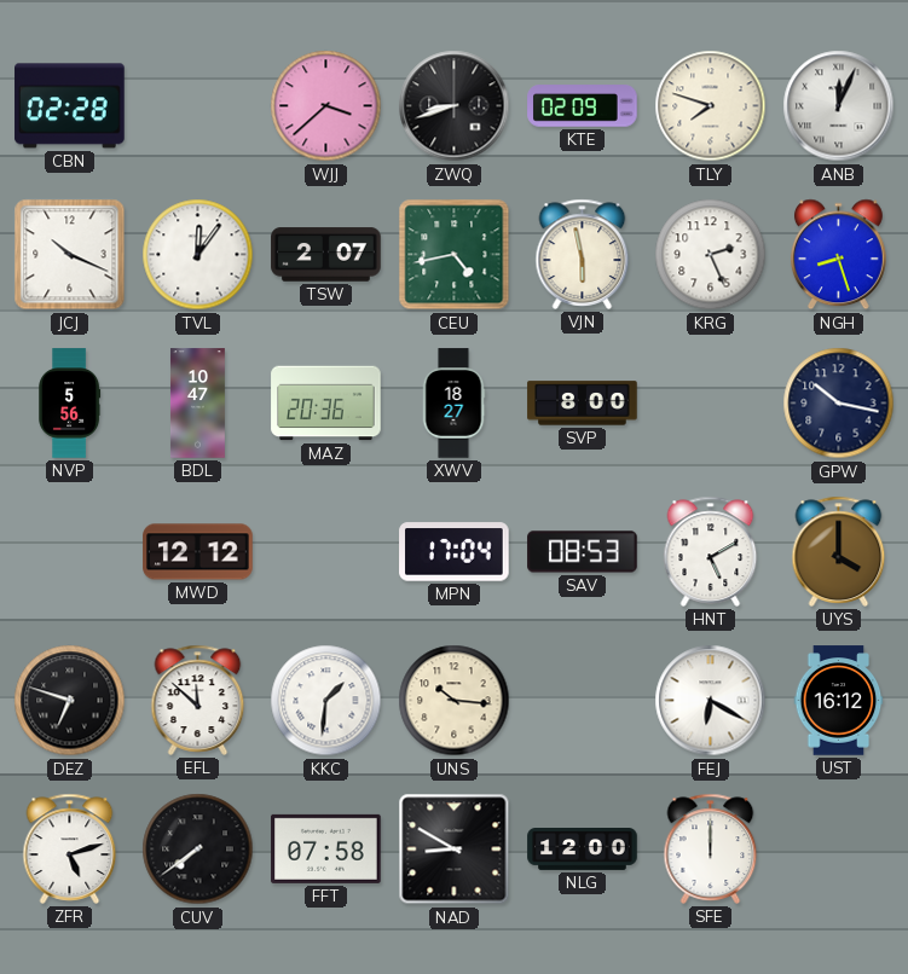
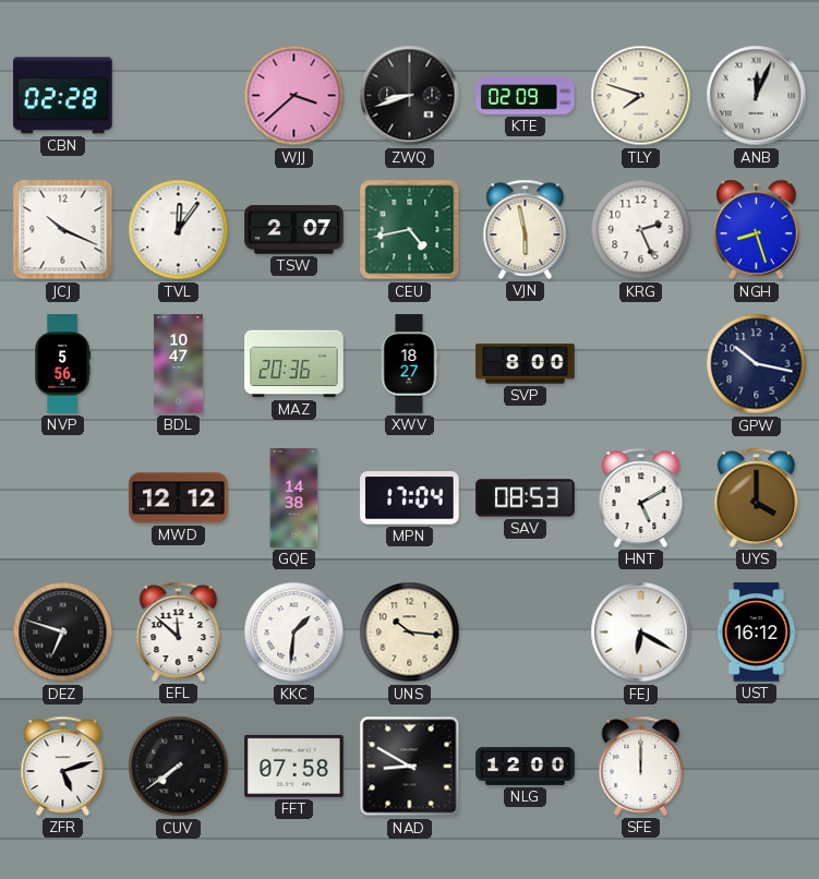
GQE: none -> 14:38 (294, 498)
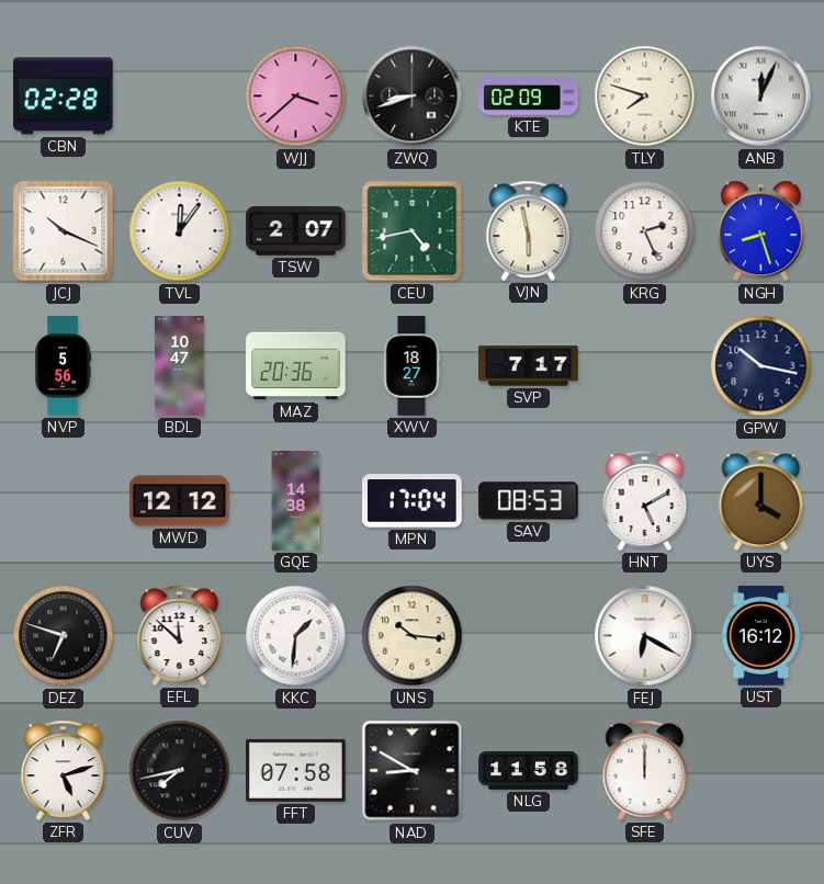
SVP: 8:00 -> 7:17 (529, 366)
CUV: 7:39 -> 7:43 (180, 771)
NLG: 12:00 -> 11:58 (529, 771)
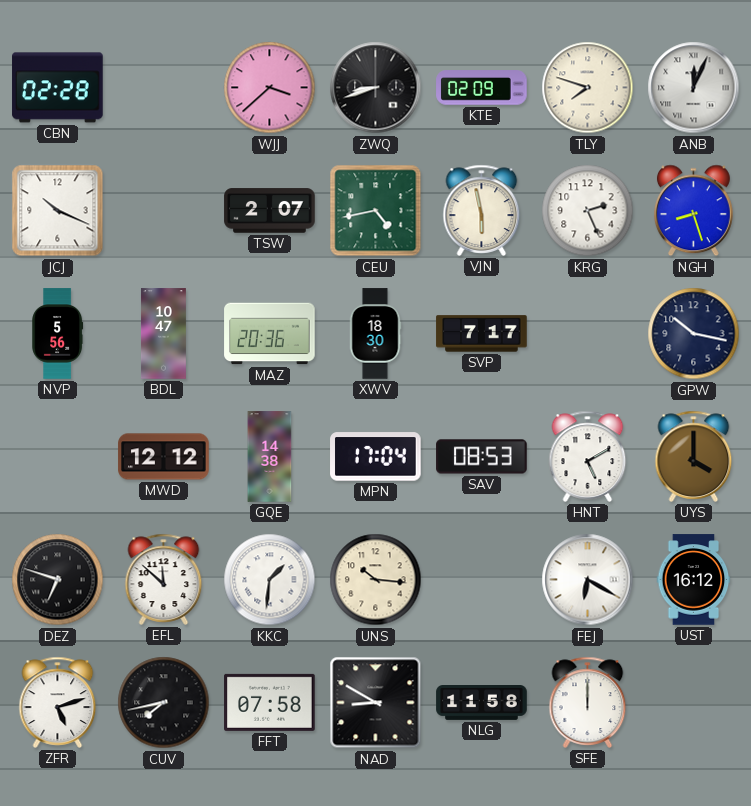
TVL: 12:06 -> none (180, 231)
XWV: 18:27 -> 18:30 (375, 334)
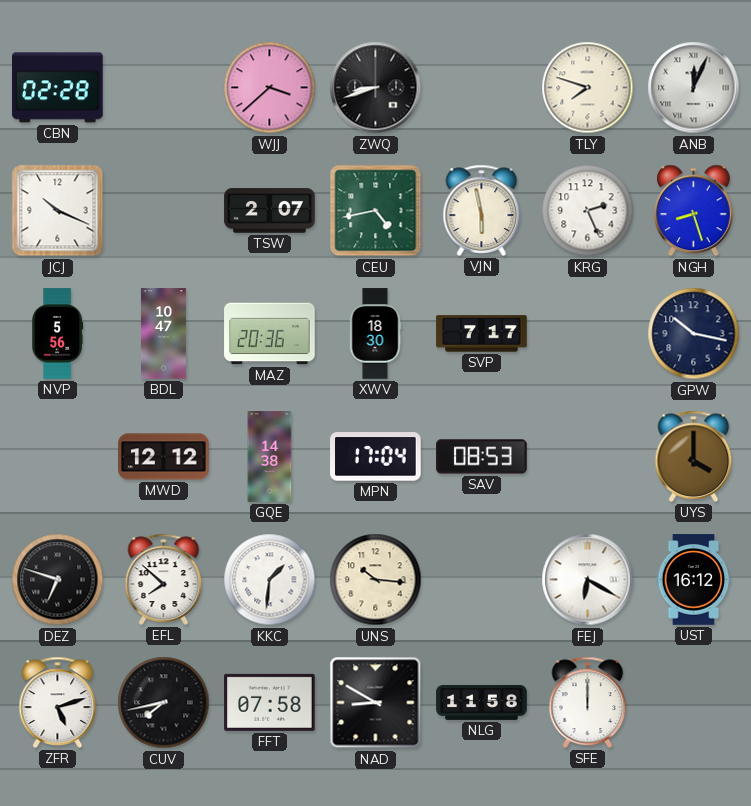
KTE: 02:09 -> none (482, 88)
HNT: 5:10 -> none (588, 456)
EFL: 11:52 -> 7:52 (164, 579)
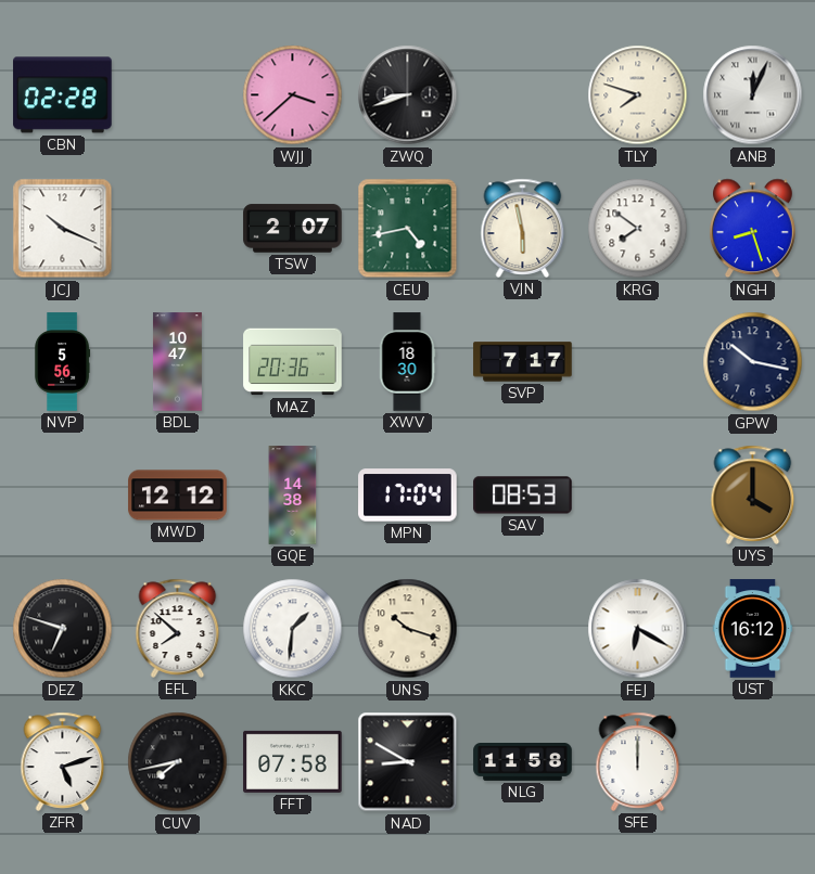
KRG: 2:26 -> 7:51 (638, 229)
UNS: 10:16 -> 10:18 (408, 629)
